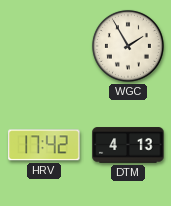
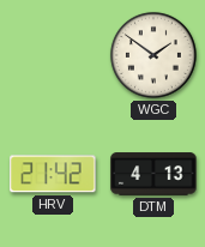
WGC: 1:55 -> 1:51 (153, 55)
HRV: 17:42 -> 21:42 (53, 174)
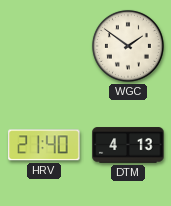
HRV: 21:42 -> 21:40 (44, 145)
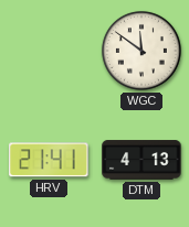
WGC: 1:51 -> 11:51 (141, 51)
HRV: 21:40 -> 21:41 (49, 160)
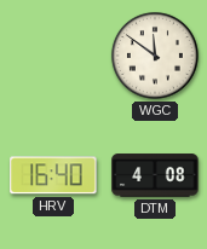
HRV: 21:41 -> 16:40 (53, 175)
DTM: 4:13 -> 4:08 (155, 175)
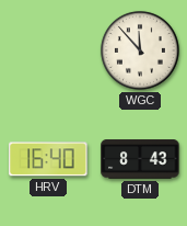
WGC: 11:51 -> 11:53 (140, 50)
DTM: 4:08 -> 8:43 (140, 159)
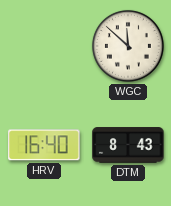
WGC: 11:53 -> 11:52 (128, 46)
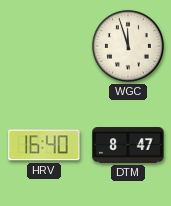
WGC: 11:52 -> 11:57 (128, 46)
DTM: 8:43 -> 8:47 (128, 145)
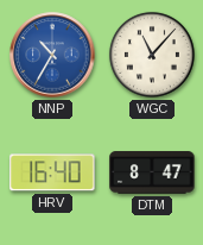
NNP: none -> 10:35 (52, 55)
WGC: 11:57 -> 11:07 (152, 55)
